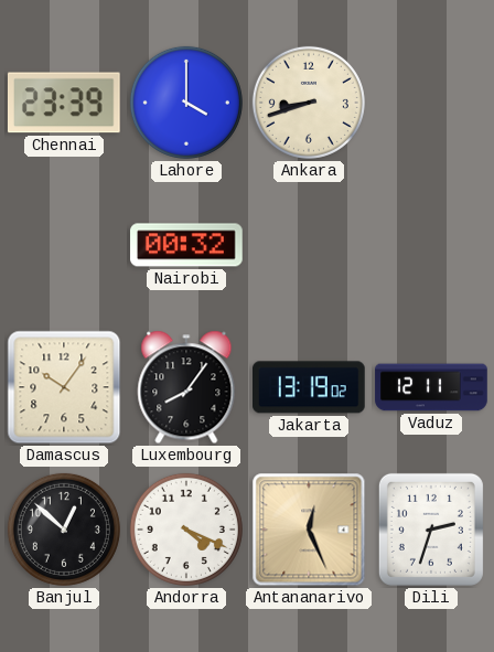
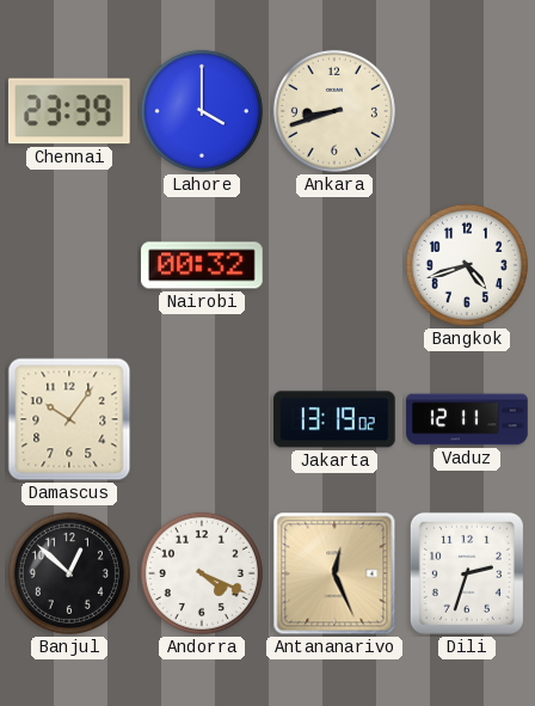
Bangkok: none -> 4:42 (467, 265)
Luxembourg: 8:06 -> none (186, 387)
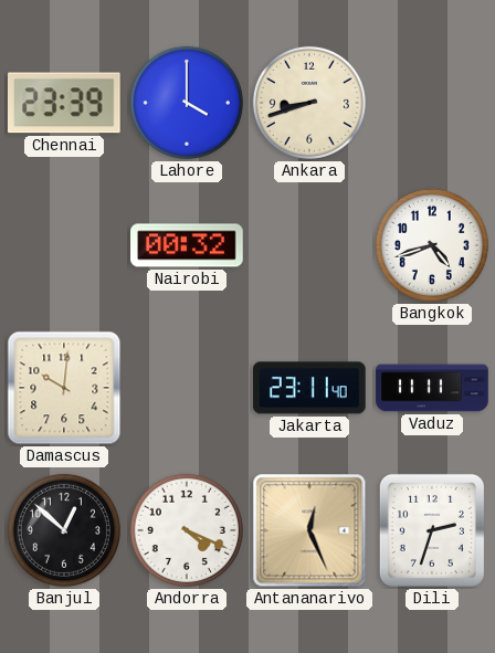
Damascus: 10:06 -> 10:01 (64, 388)
Jakarta: 13:19 -> 23:11 (310, 388)
Vaduz: 12:11 -> 11:11 (432, 388)
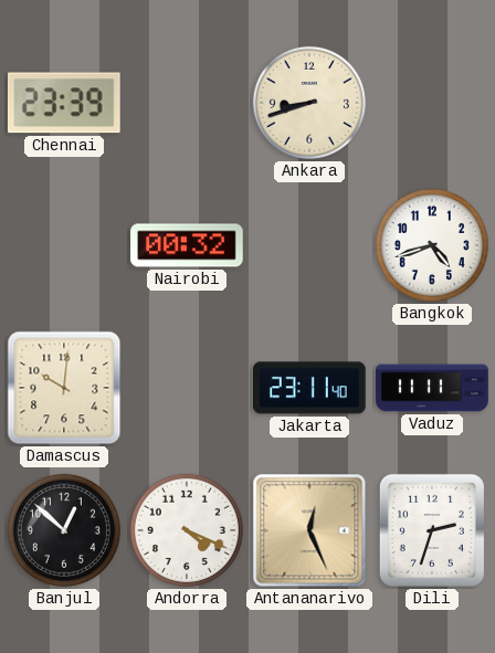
Lahore: 4:00 -> none (187, 103)
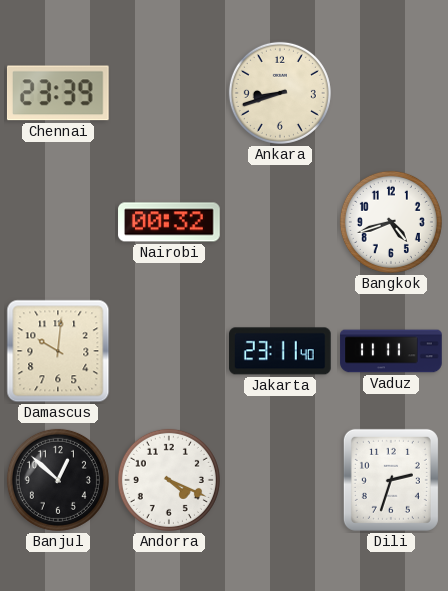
Antananarivo: 12:26 -> none (309, 530)
